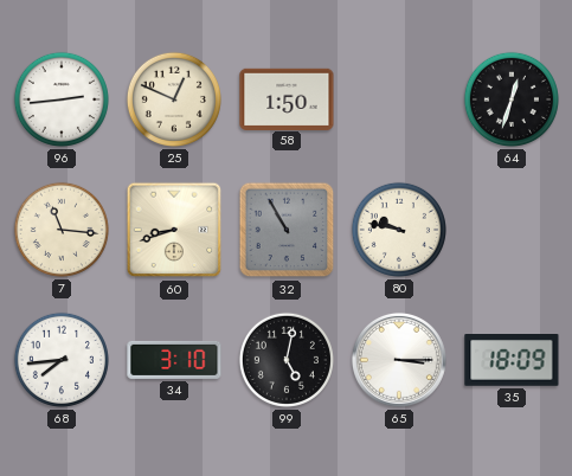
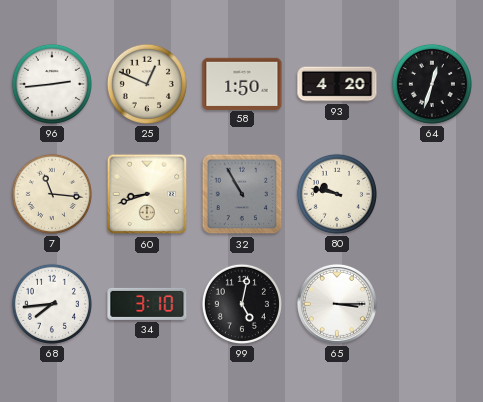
93: none -> 4:20 (337, 84)
35: 18:09 -> none (512, 361)
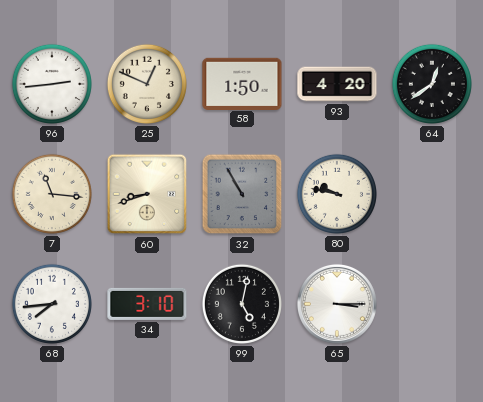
64: 12:33 -> 12:39 (432, 84)
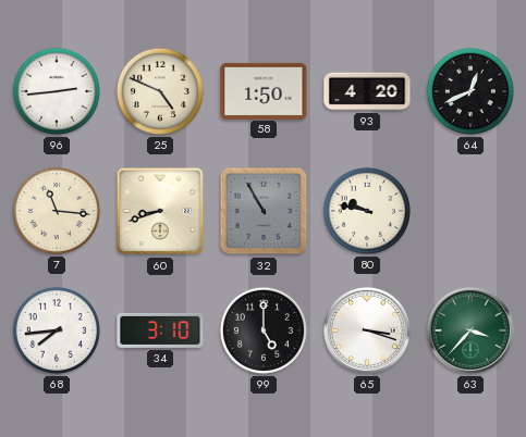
25: 12:49 -> 4:49 (160, 91)
64: 12:39 -> 12:41 (470, 91)
99: 5:02 -> 5:00 (264, 330)
65: 3:15 -> 3:18 (367, 330)
63: none -> 3:37 (470, 330)
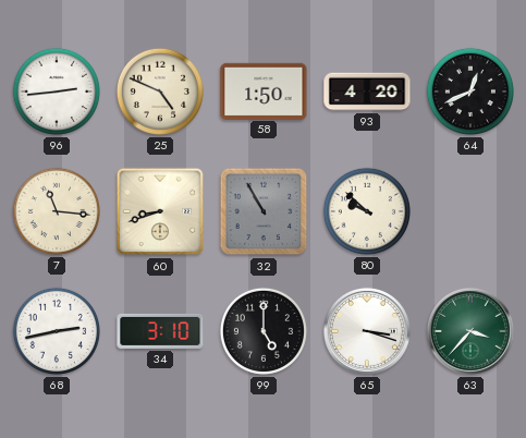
80: 9:47 -> 9:52 (367, 211)
68: 7:44 -> 2:43 (57, 331)
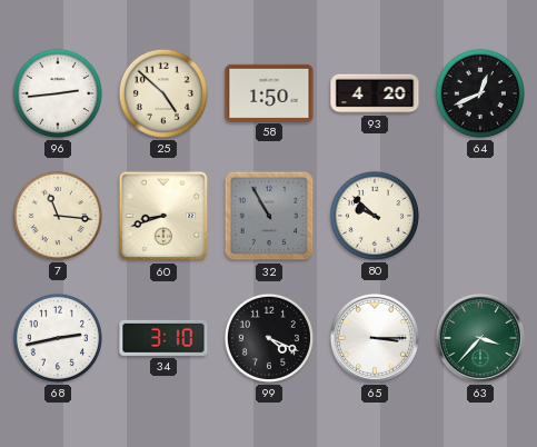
25: 4:49 -> 4:52 (163, 93)
99: 5:00 -> 4:19 (269, 338)
65: 3:18 -> 3:15 (375, 338)
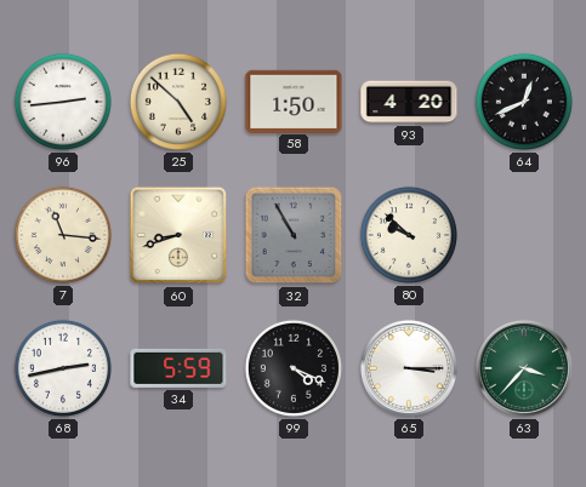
34: 3:10 -> 5:59 (178, 368)
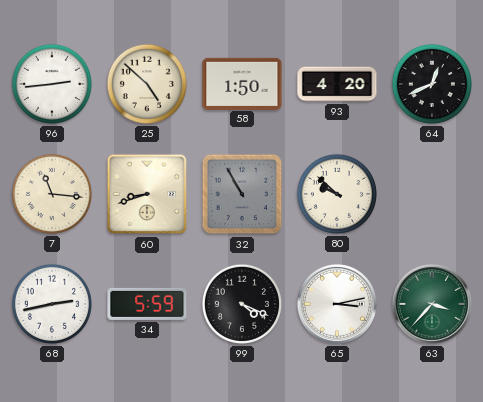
65: 3:15 -> 3:13 (337, 304)
